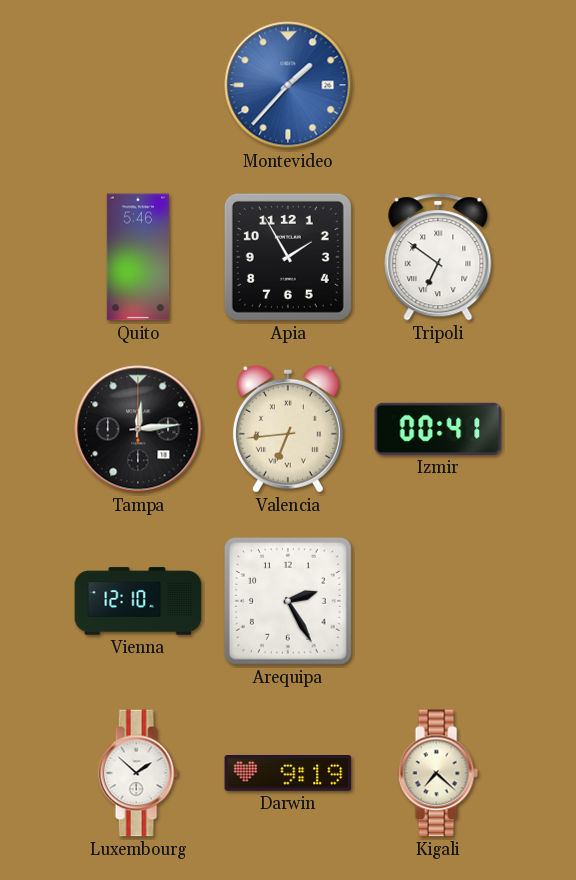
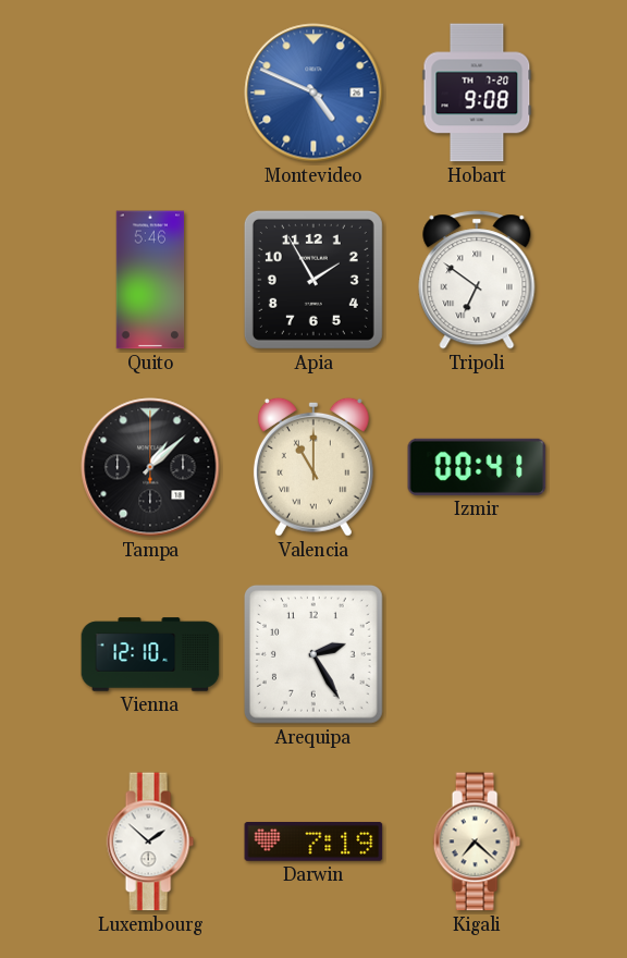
Montevideo: 1:37 -> 4:49 (313, 93)
Hobart: none -> 9:08 (477, 93)
Tampa: 12:14 -> 1:08 (150, 467)
Valencia: 6:44 -> 11:00 (313, 467)
Darwin: 9:19 -> 7:19 (313, 843)
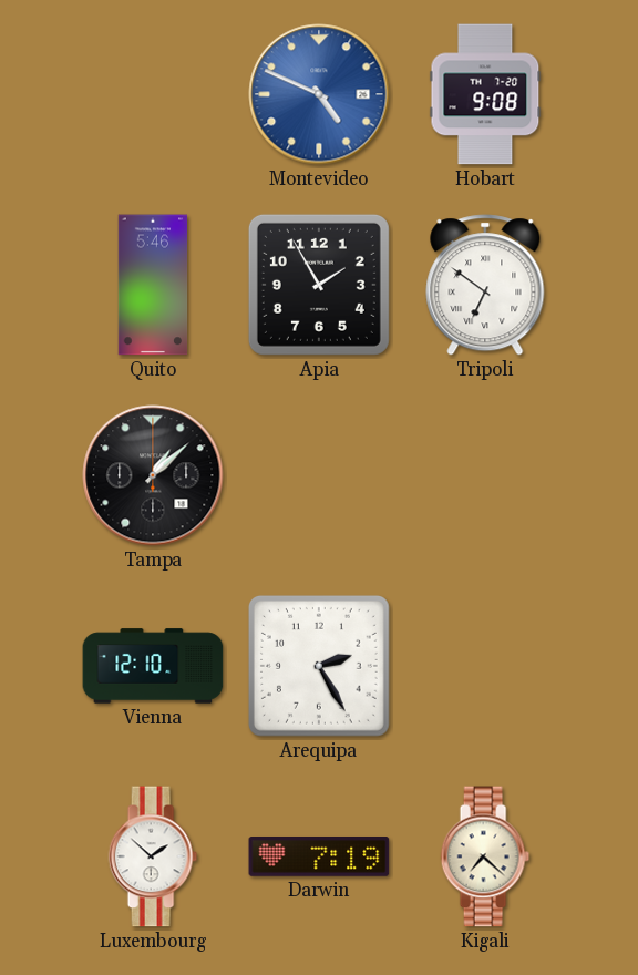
Valencia: 11:00 -> none (313, 467)
Izmir: 00:41 -> none (477, 467)
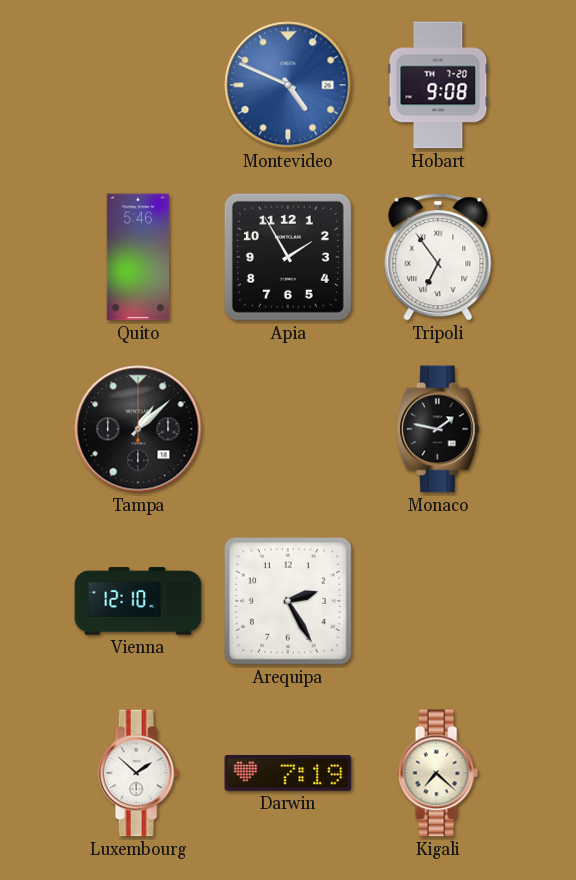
Tripoli: 6:51 -> 6:54 (438, 257)
Monaco: none -> 1:47 (438, 429)
